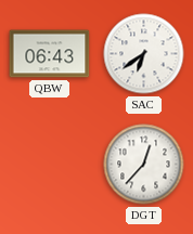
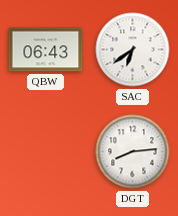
DGT: 12:37 -> 8:14 (133, 152)
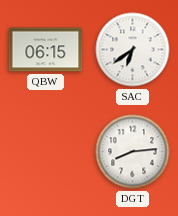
QBW: 06:43 -> 06:15 (46, 50)
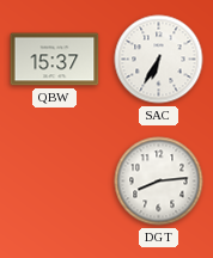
QBW: 06:15 -> 15:37 (55, 60)
SAC: 6:39 -> 6:35 (159, 60)
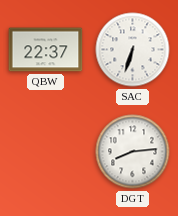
QBW: 15:37 -> 22:37 (46, 50)
SAC: 6:35 -> 6:33 (133, 50)
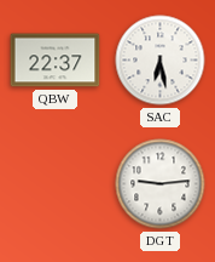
SAC: 6:33 -> 6:28 (161, 61)
DGT: 8:14 -> 9:14 (161, 184)
